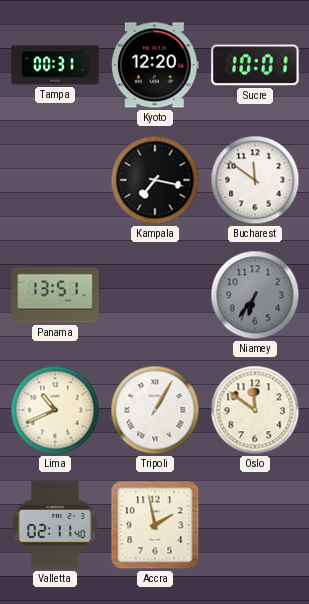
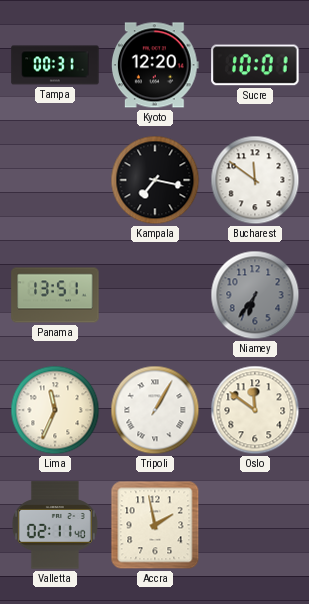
Lima: 10:41 -> 11:34 (55, 410)
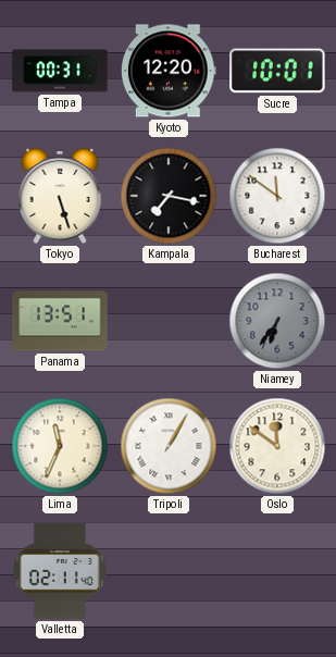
Tokyo: none -> 5:27 (60, 196)
Accra: 1:58 -> none (155, 525)
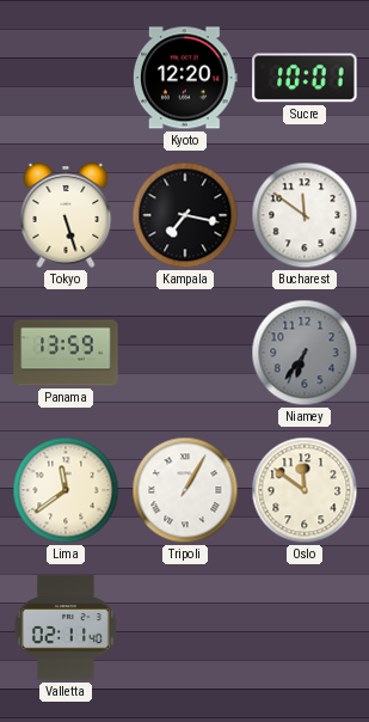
Tampa: 00:31 -> none (60, 71)
Panama: 13:51 -> 13:59 (66, 353)
Lima: 11:34 -> 11:39 (66, 490)
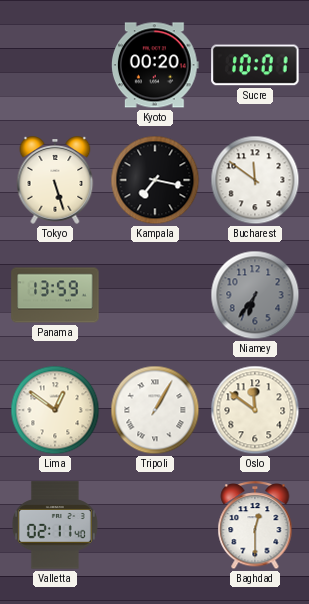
Kyoto: 12:20 -> 00:20 (155, 65)
Lima: 11:39 -> 12:51 (55, 410)
Baghdad: none -> 12:30 (255, 526)
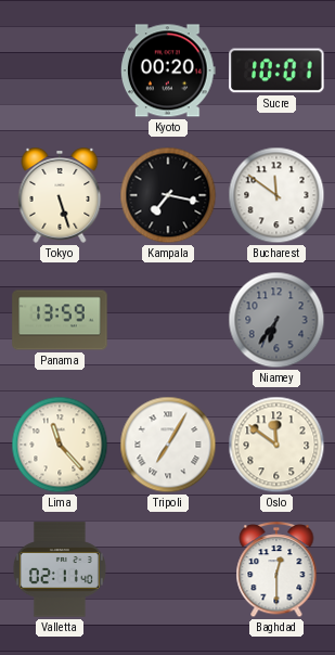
Lima: 12:51 -> 11:23 (60, 445)
Tripoli: 1:05 -> 7:05 (168, 445)
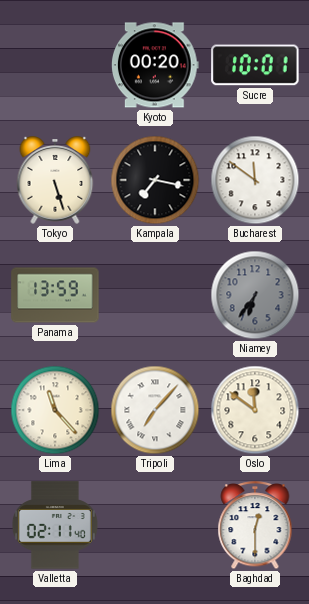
Tripoli: 7:05 -> 7:07 (155, 410)
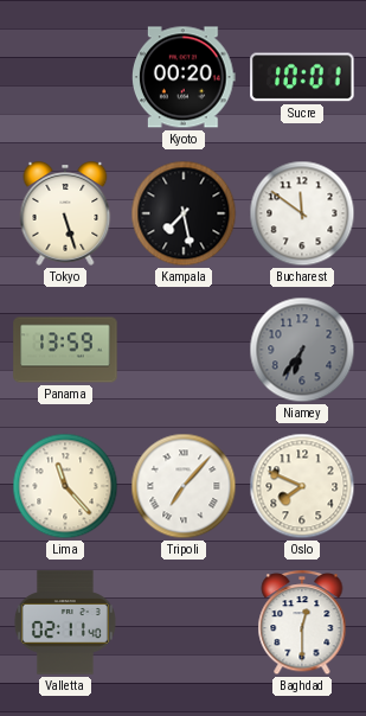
Kampala: 7:17 -> 7:28 (184, 213)
Oslo: 11:51 -> 7:49 (302, 486)
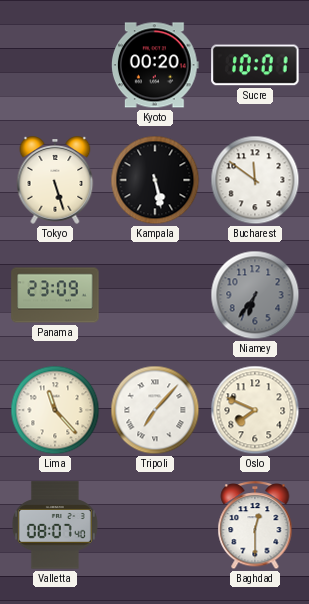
Kampala: 7:28 -> 5:28 (155, 180)
Panama: 13:59 -> 23:09 (55, 295)
Valletta: 02:11 -> 08:07 (55, 525)
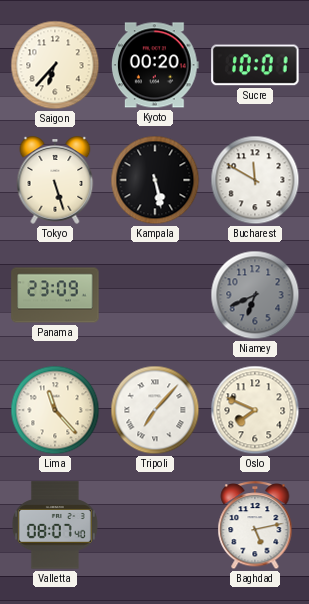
Saigon: none -> 6:37 (55, 65)
Bucharest: 11:51 -> 11:50 (255, 180)
Niamey: 6:36 -> 6:41 (255, 295)
Baghdad: 12:30 -> 5:13 (255, 526)
